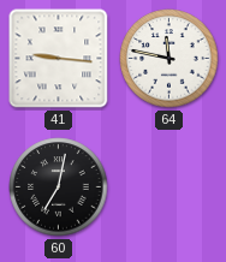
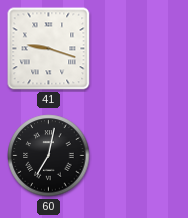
41: 9:16 -> 9:18 (49, 49)
64: 11:47 -> none (169, 59)
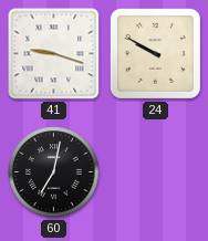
24: none -> 9:50 (155, 53)
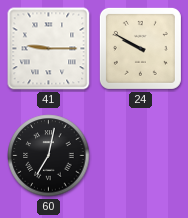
41: 9:18 -> 9:15 (49, 49)
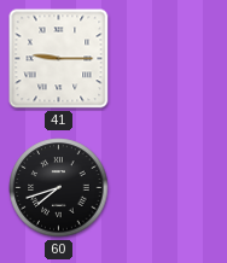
24: 9:50 -> none (140, 48)
60: 7:02 -> 7:42 (59, 188)
